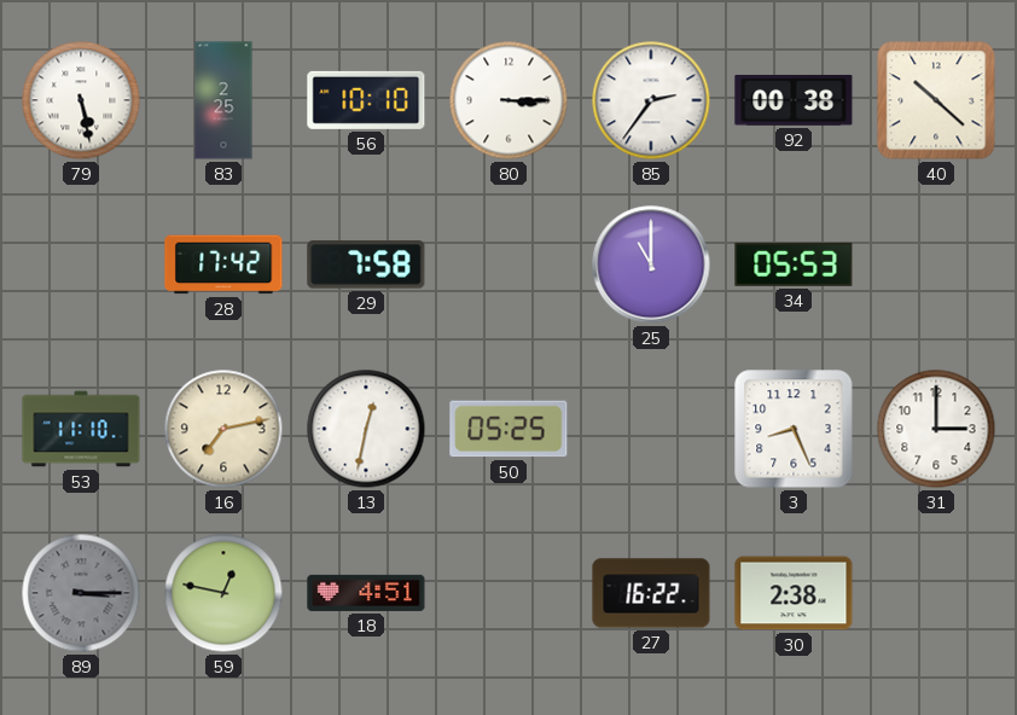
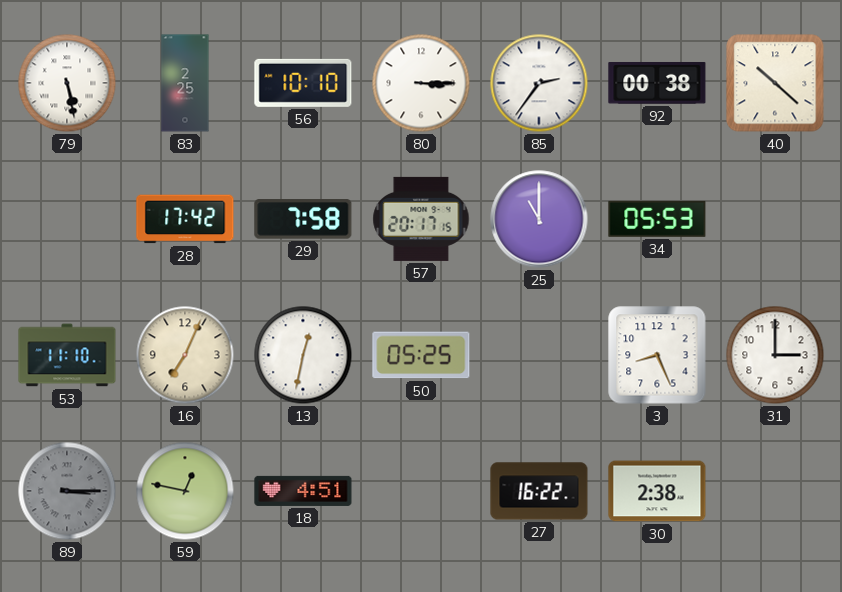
57: none -> 20:17 (421, 219)
16: 7:13 -> 7:04 (185, 355)
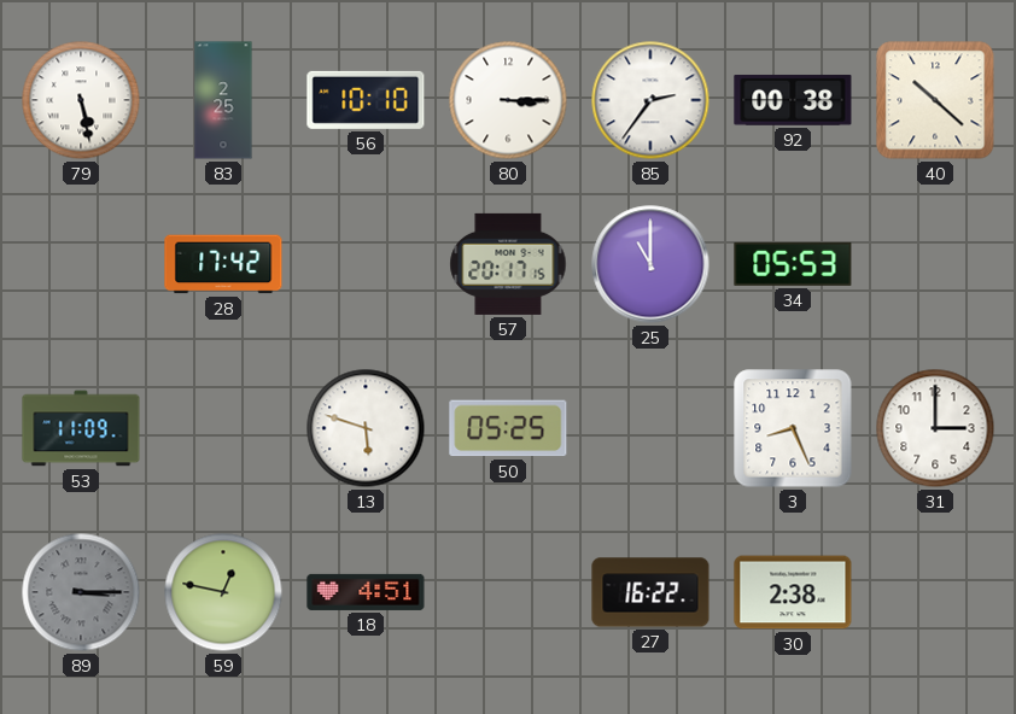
29: 7:58 -> none (303, 219)
53: 11:10 -> 11:09 (81, 428)
16: 7:04 -> none (185, 355)
13: 12:32 -> 5:48 (366, 428)
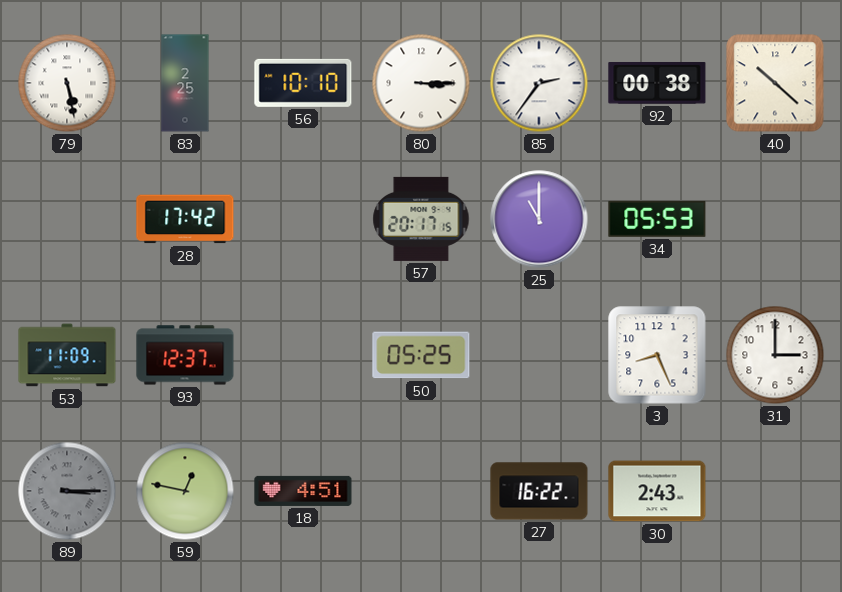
93: none -> 12:37 (185, 355)
13: 5:48 -> none (366, 428)
30: 2:38 -> 2:43 (657, 491)
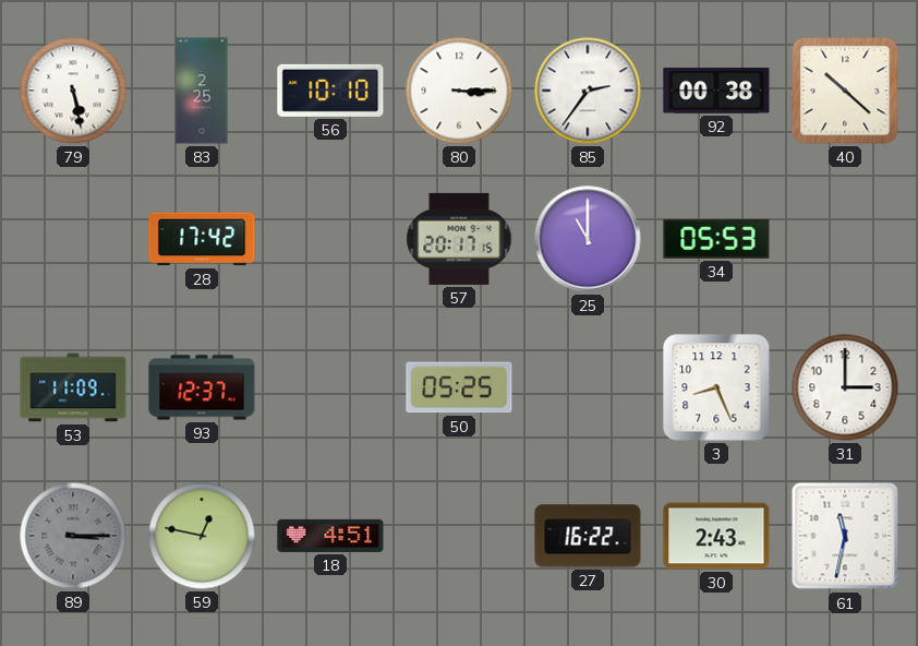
61: none -> 11:32 (845, 536)
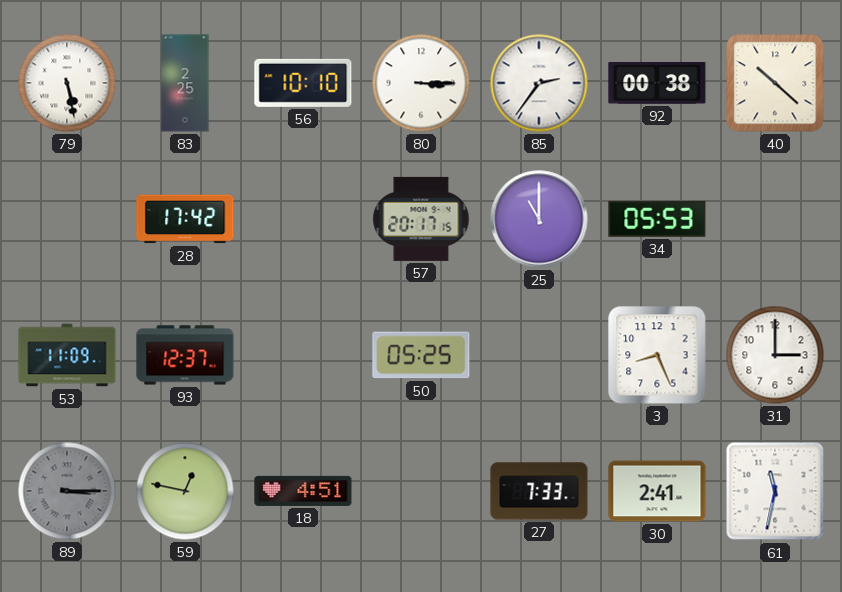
27: 16:22 -> 7:33 (539, 491)
30: 2:43 -> 2:41 (657, 491)
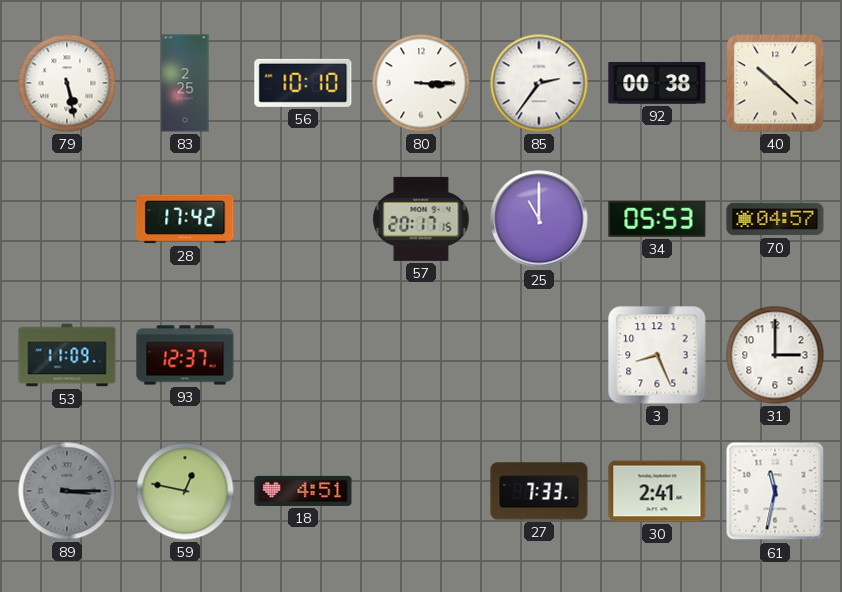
70: none -> 04:57 (775, 219)
50: 05:25 -> none (421, 355)
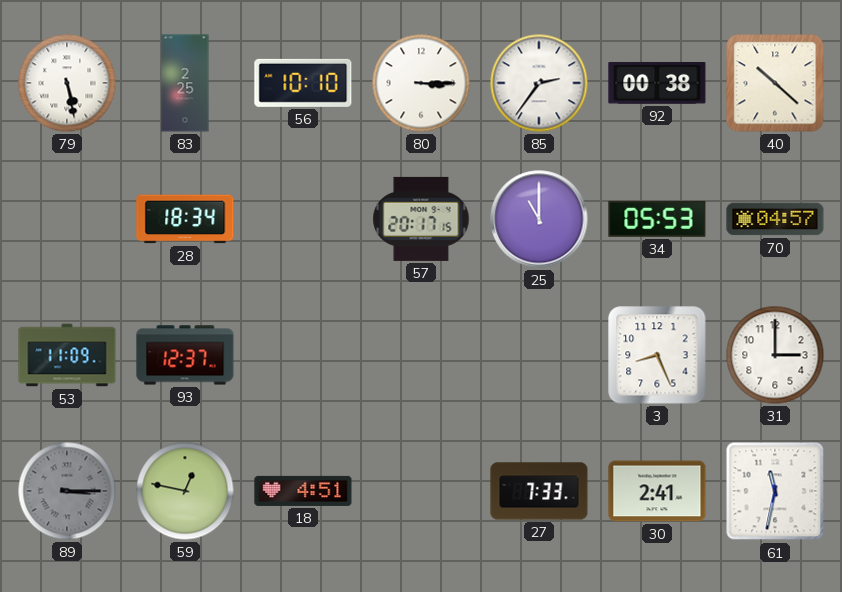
28: 17:42 -> 18:34 (185, 219)
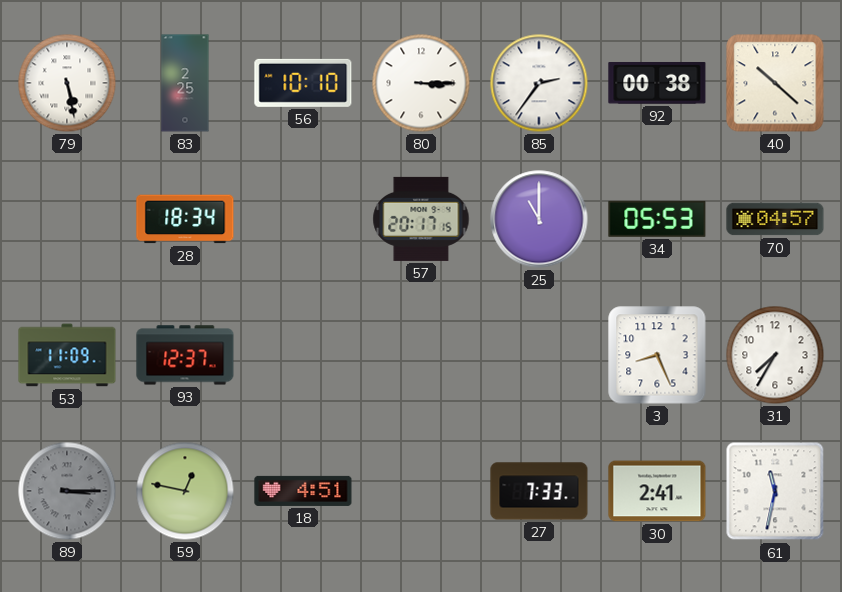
31: 3:00 -> 7:35 (775, 355)
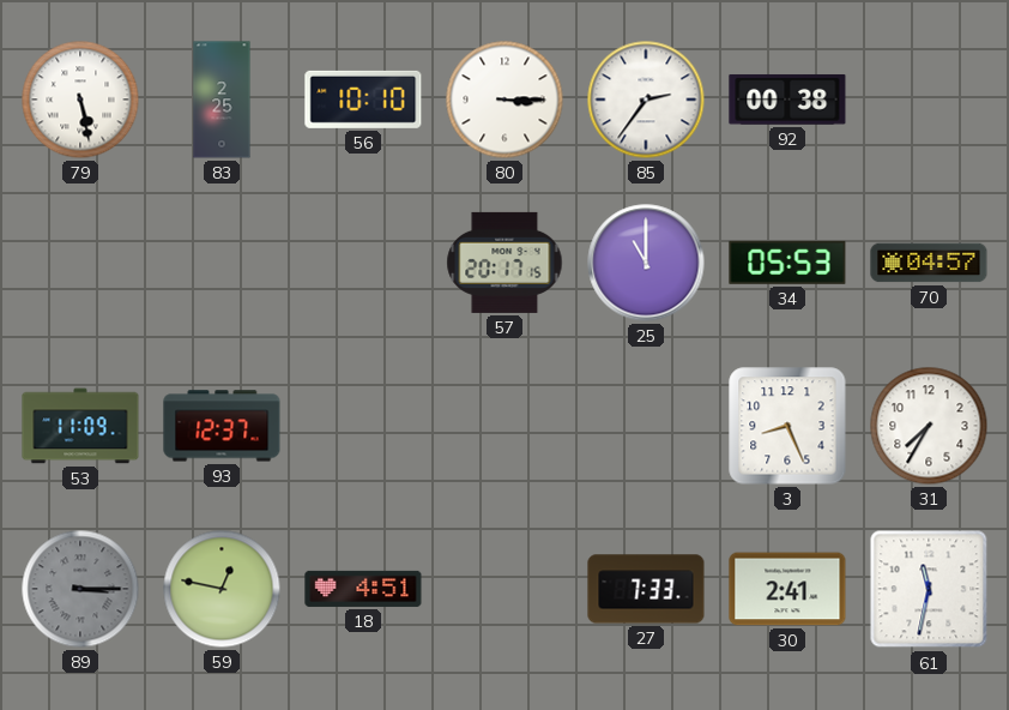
40: 10:22 -> none (775, 83)
28: 18:34 -> none (185, 219)
